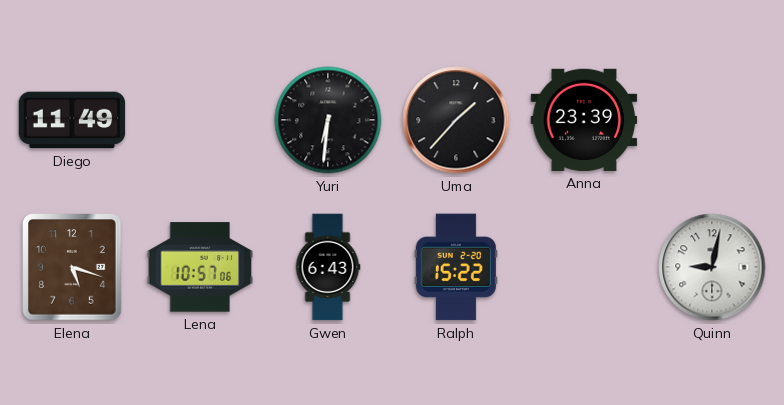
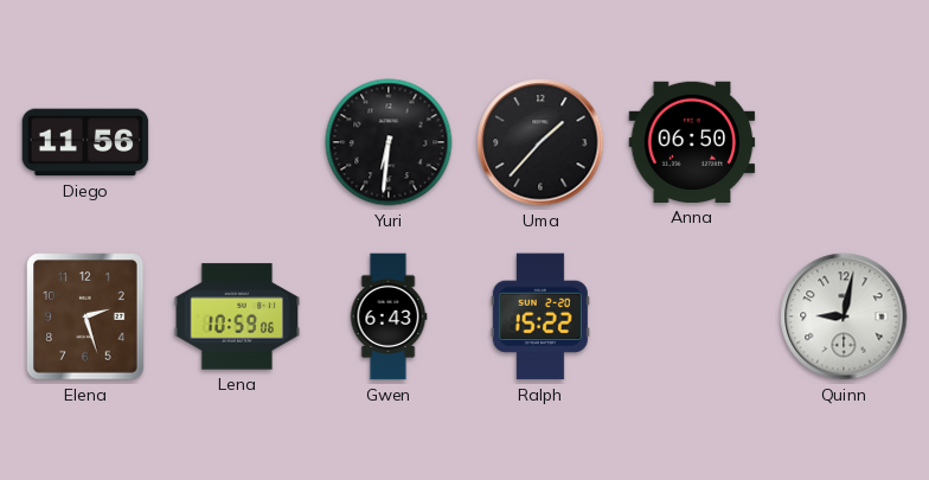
Diego: 11:49 -> 11:56 (85, 142)
Anna: 23:39 -> 06:50 (692, 142)
Elena: 5:18 -> 2:27 (85, 316)
Lena: 10:57 -> 10:59 (237, 316)
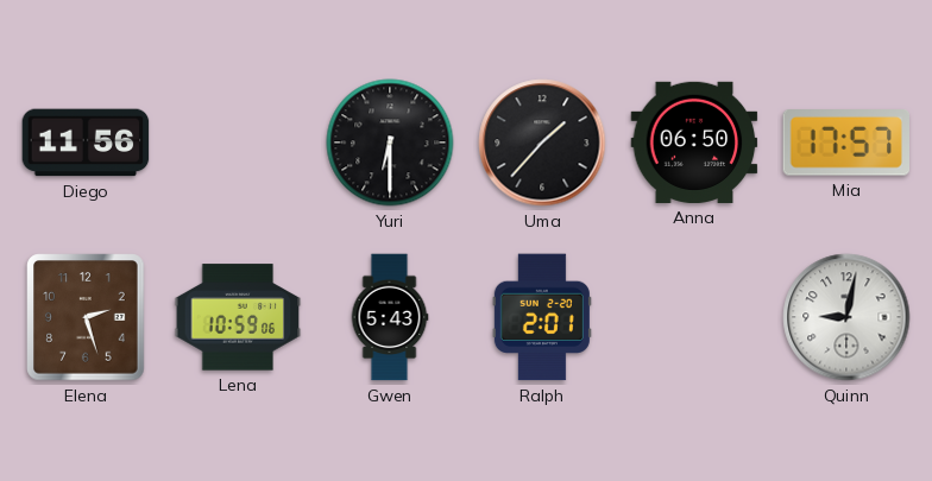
Yuri: 6:31 -> 6:30 (390, 143)
Mia: none -> 17:57 (845, 144)
Gwen: 6:43 -> 5:43 (390, 317)
Ralph: 15:22 -> 2:01 (542, 317)
